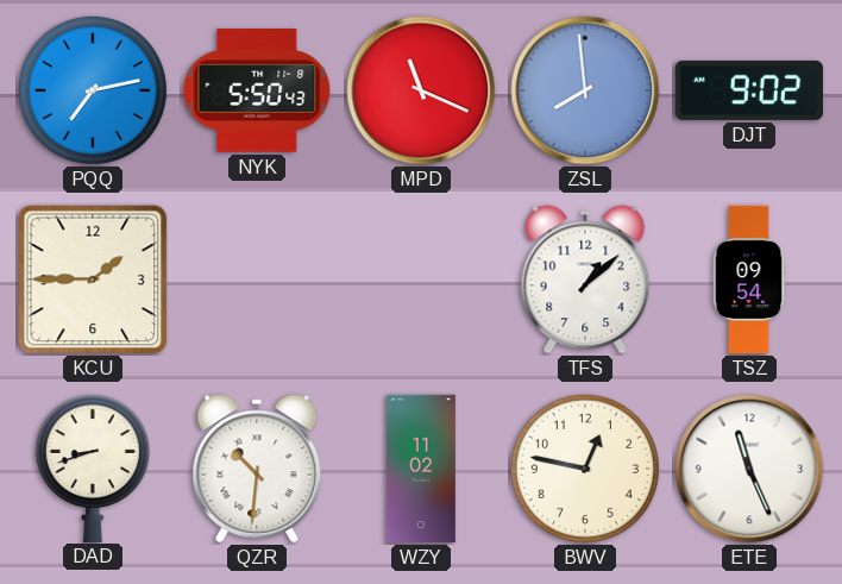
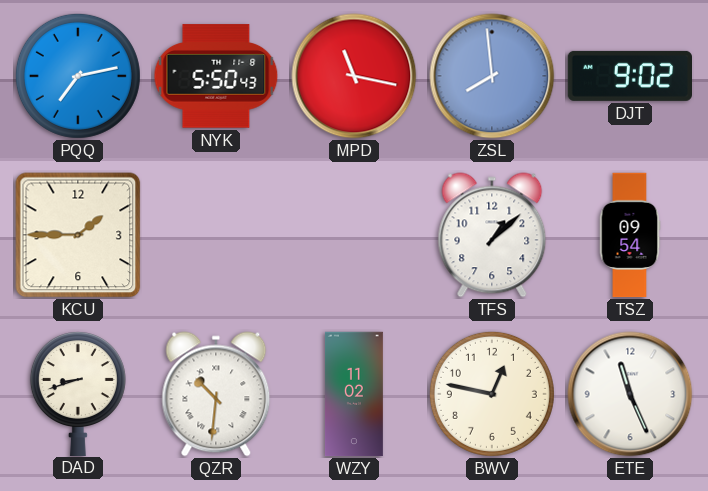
MPD: 11:19 -> 11:17 (354, 76)
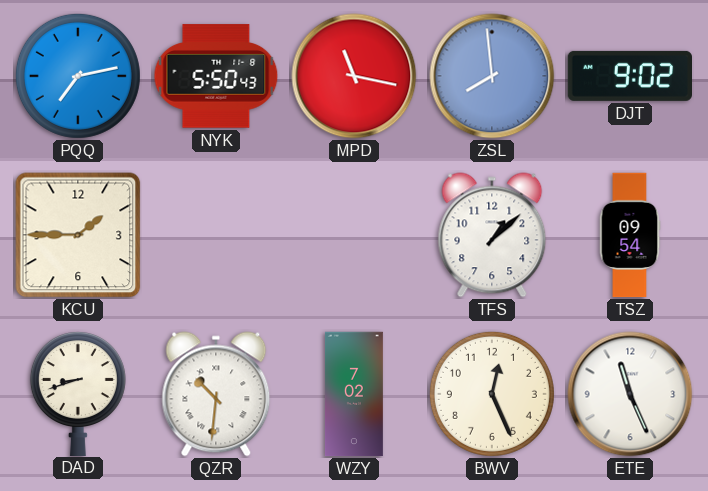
WZY: 11:02 -> 7:02 (354, 394)
BWV: 12:47 -> 12:26 (492, 394)
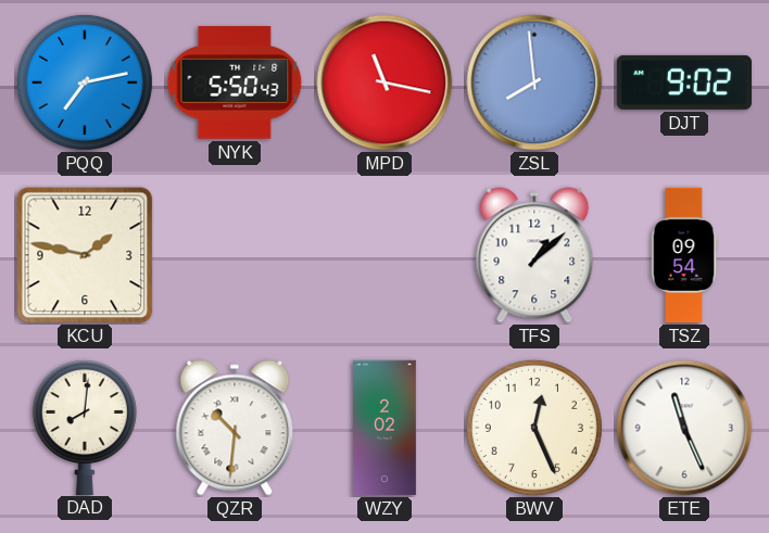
KCU: 1:45 -> 1:47 (85, 255)
DAD: 8:42 -> 8:01 (85, 427)
WZY: 7:02 -> 2:02 (384, 428)
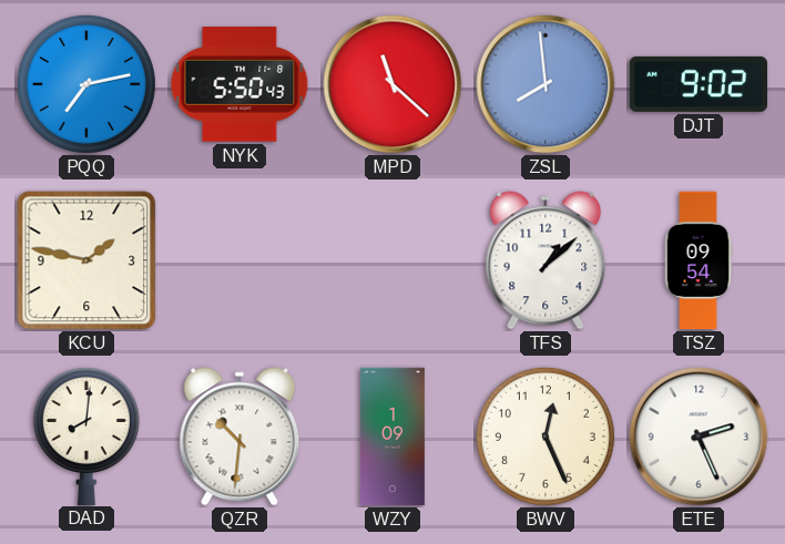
MPD: 11:17 -> 11:22 (392, 84)
WZY: 2:02 -> 1:09 (392, 437)
ETE: 11:26 -> 2:26 (699, 437)
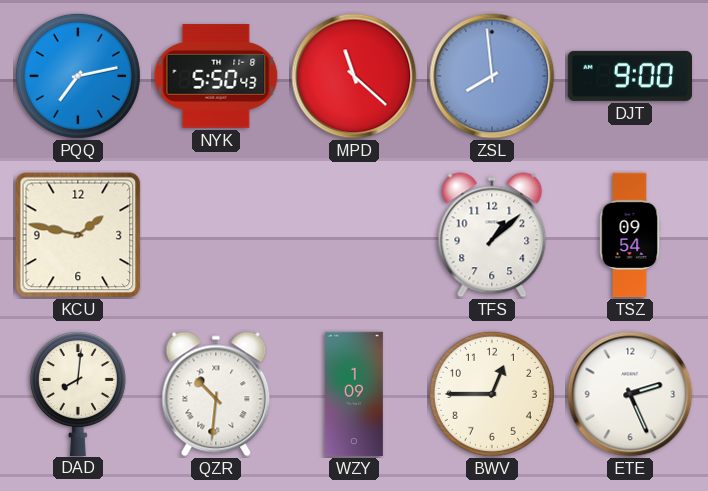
DJT: 9:02 -> 9:00 (629, 76)
BWV: 12:26 -> 12:45 (492, 394)
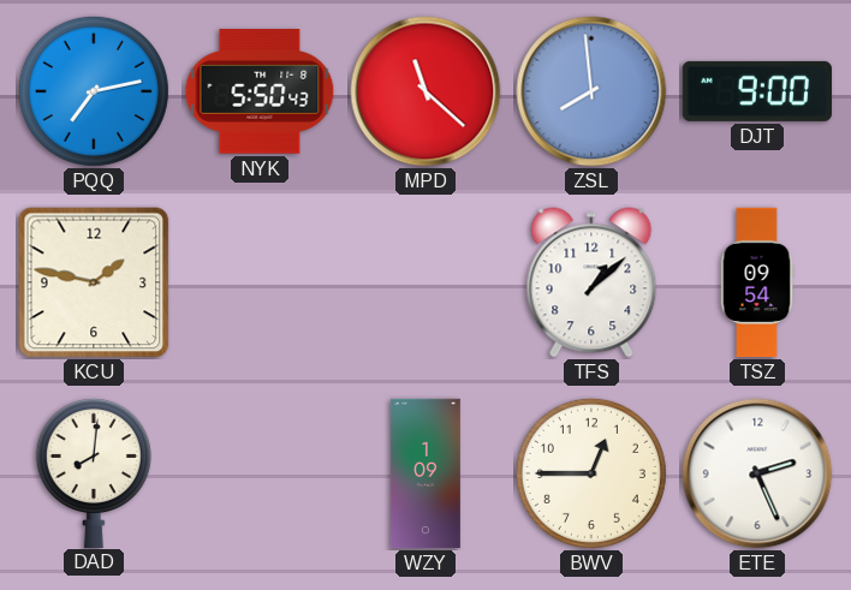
QZR: 10:31 -> none (216, 394)
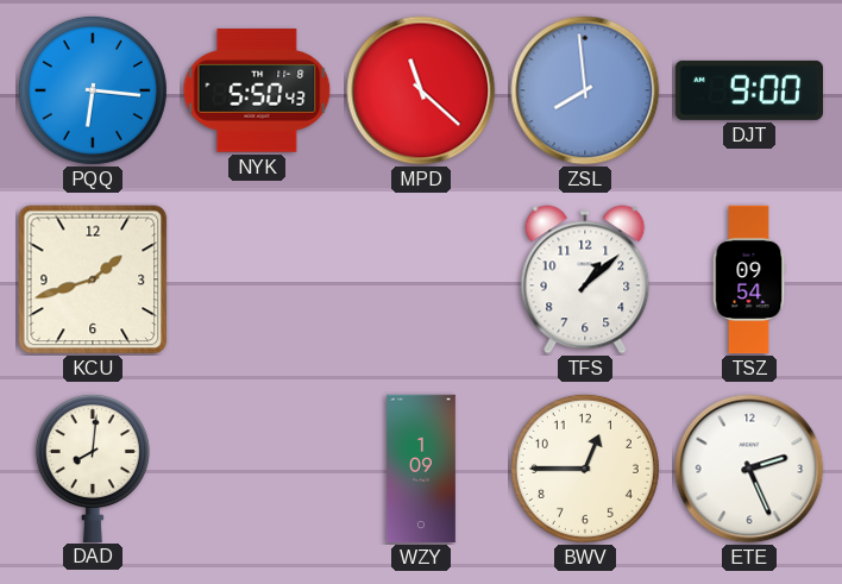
PQQ: 7:13 -> 6:16 (93, 90)
KCU: 1:47 -> 1:42 (93, 280)
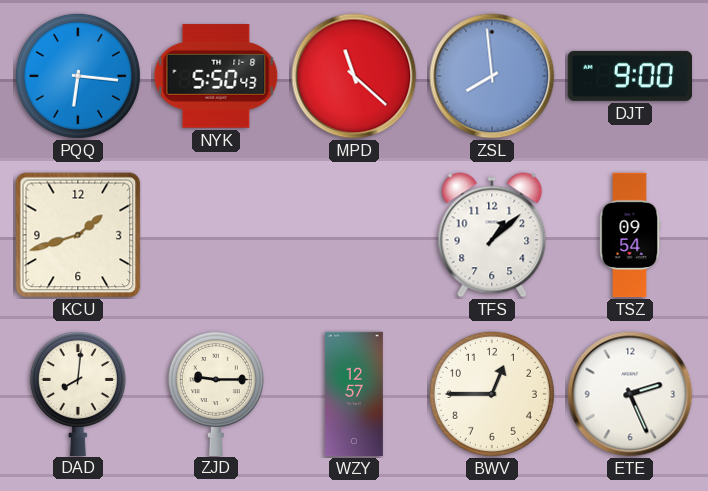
ZJD: none -> 9:15 (216, 393)
WZY: 1:09 -> 12:57 (354, 394)
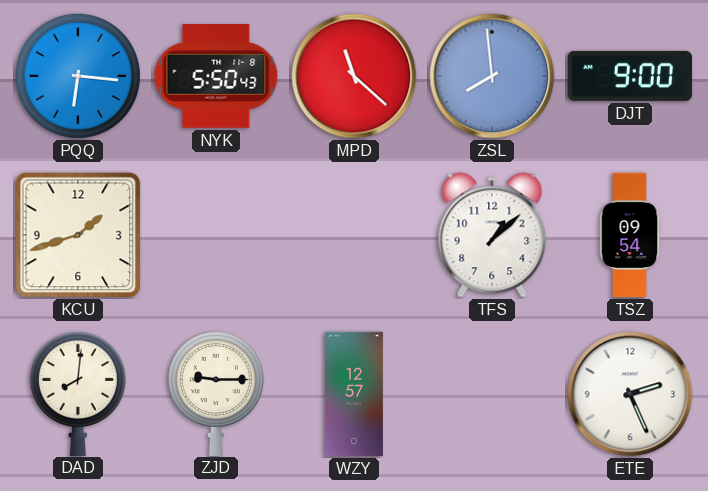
BWV: 12:45 -> none (492, 394)
